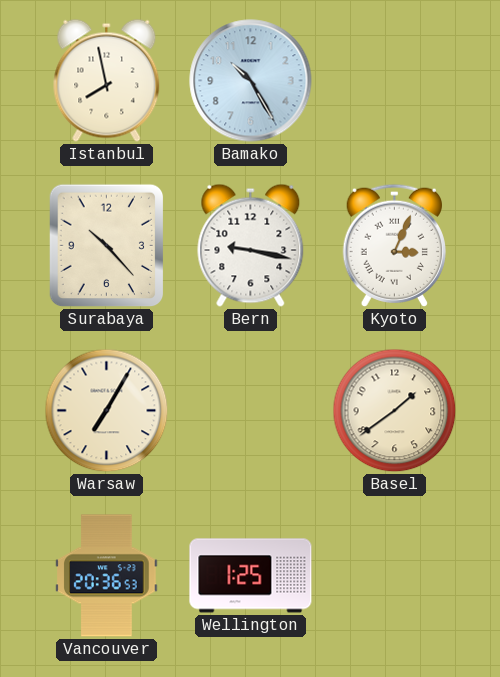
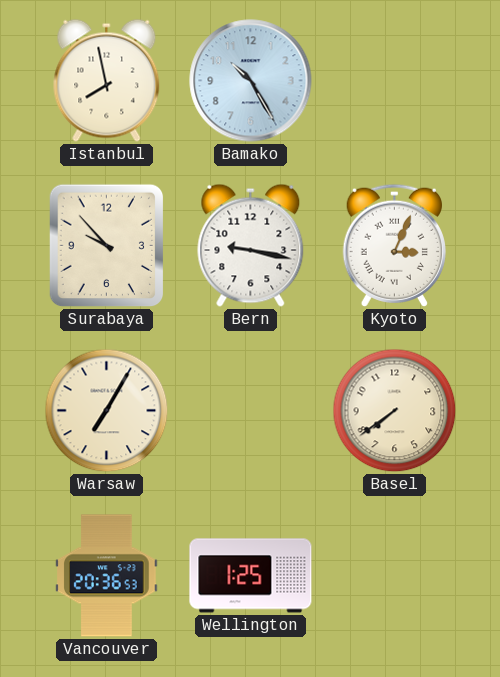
Surabaya: 10:23 -> 9:53 (107, 246)
Basel: 1:39 -> 7:39 (395, 411)
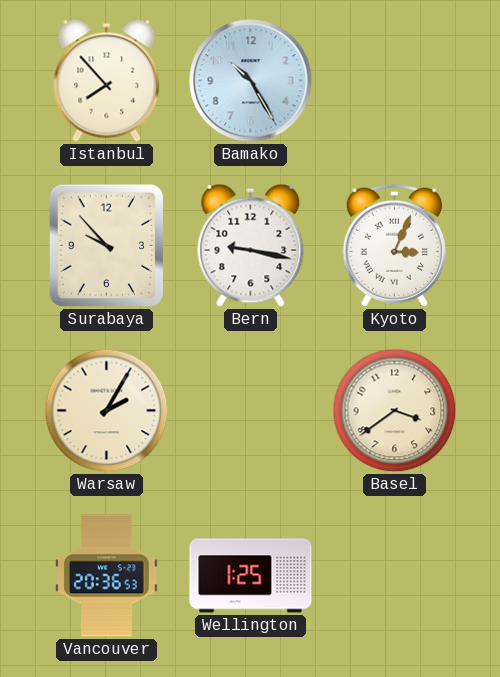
Istanbul: 7:58 -> 7:53 (107, 80)
Warsaw: 7:05 -> 2:05 (107, 411)
Basel: 7:39 -> 3:39 (395, 411)
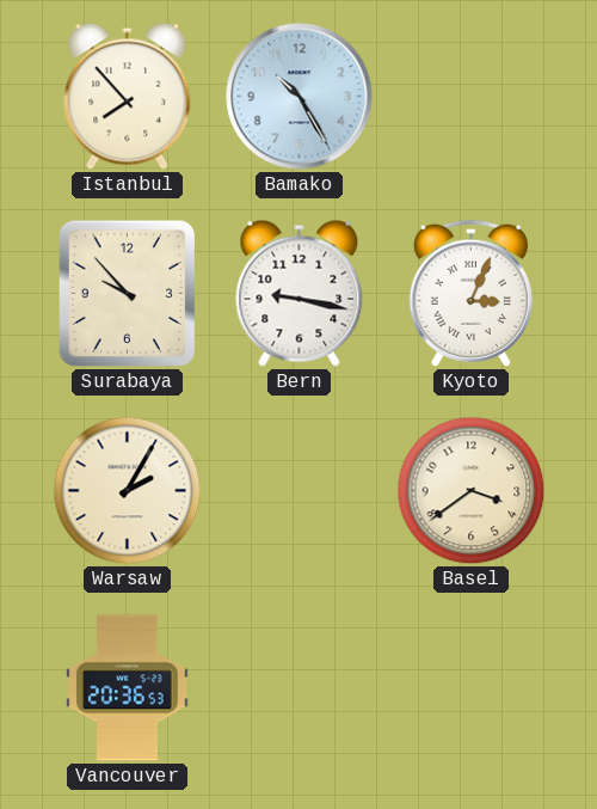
Wellington: 1:25 -> none (251, 576)
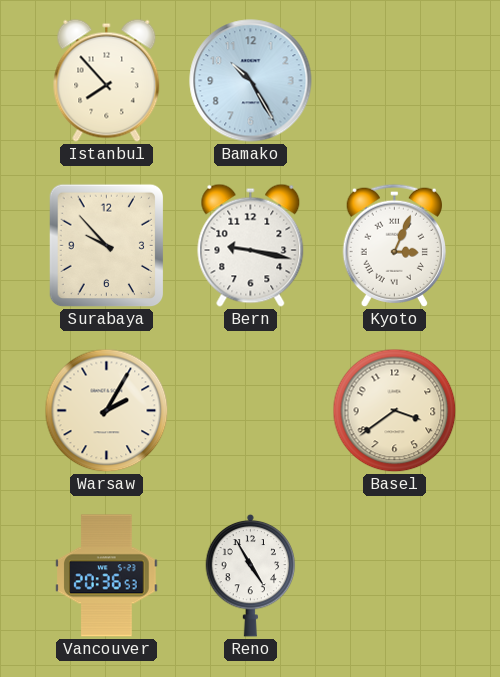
Reno: none -> 4:55 (251, 575)
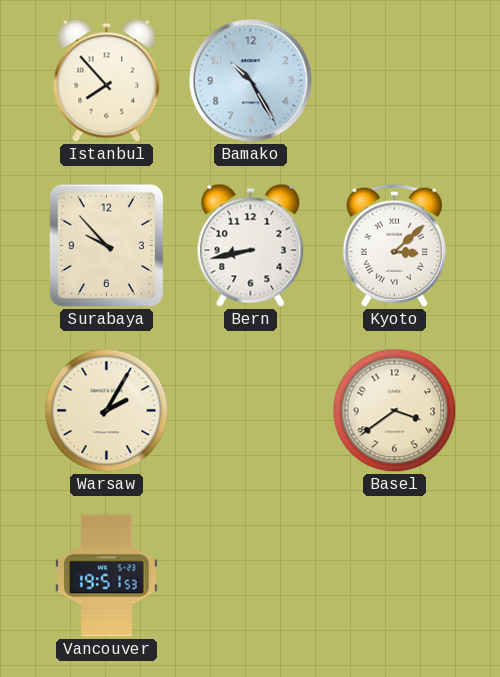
Bern: 9:17 -> 8:43 (251, 245)
Kyoto: 3:04 -> 3:08 (394, 245)
Vancouver: 20:36 -> 19:51 (107, 576)
Reno: 4:55 -> none (251, 575)
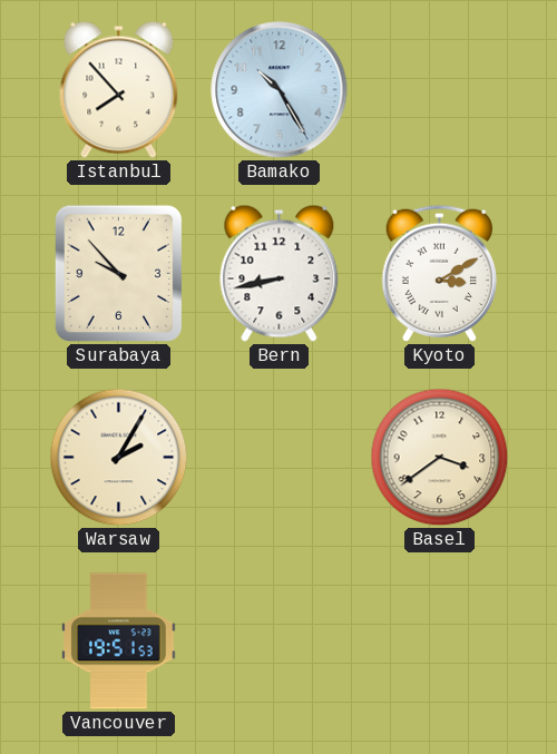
Kyoto: 3:08 -> 3:10 (439, 273)
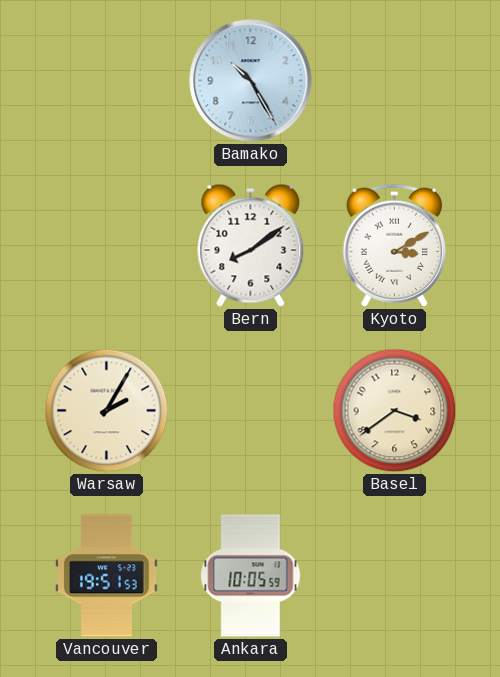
Istanbul: 7:53 -> none (119, 89)
Surabaya: 9:53 -> none (119, 274)
Bern: 8:43 -> 8:09 (251, 245)
Ankara: none -> 10:05 (251, 576)
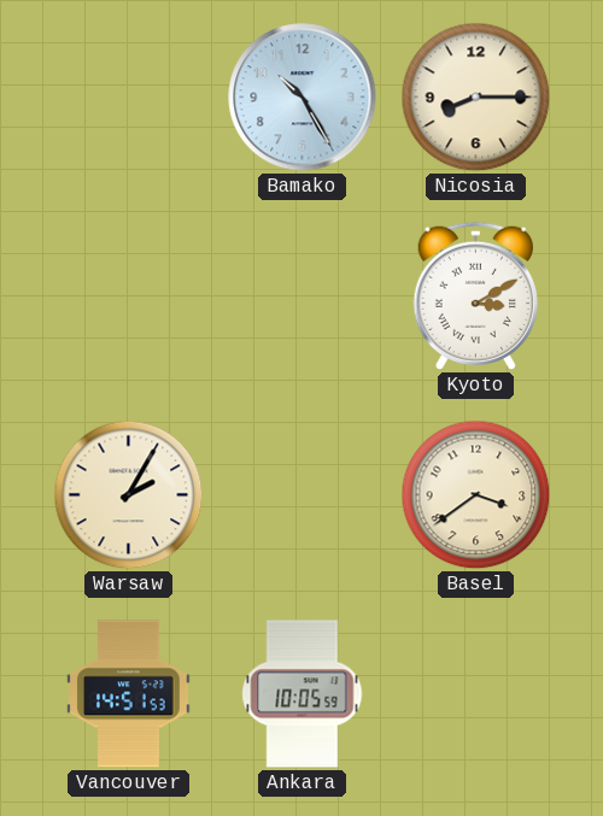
Nicosia: none -> 8:15 (476, 98)
Bern: 8:09 -> none (251, 245)
Vancouver: 19:51 -> 14:51 (129, 694)
